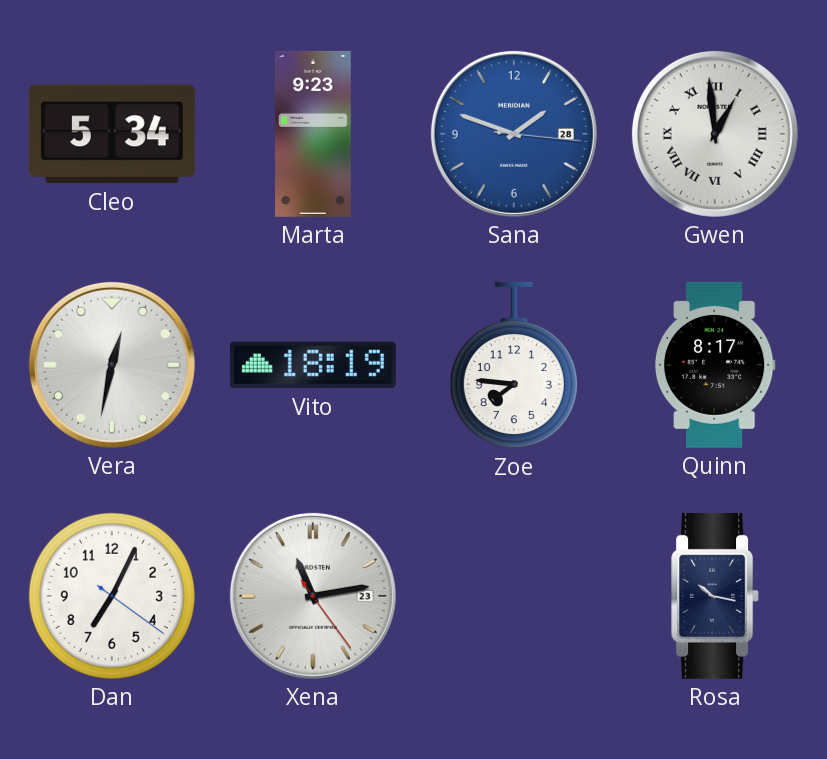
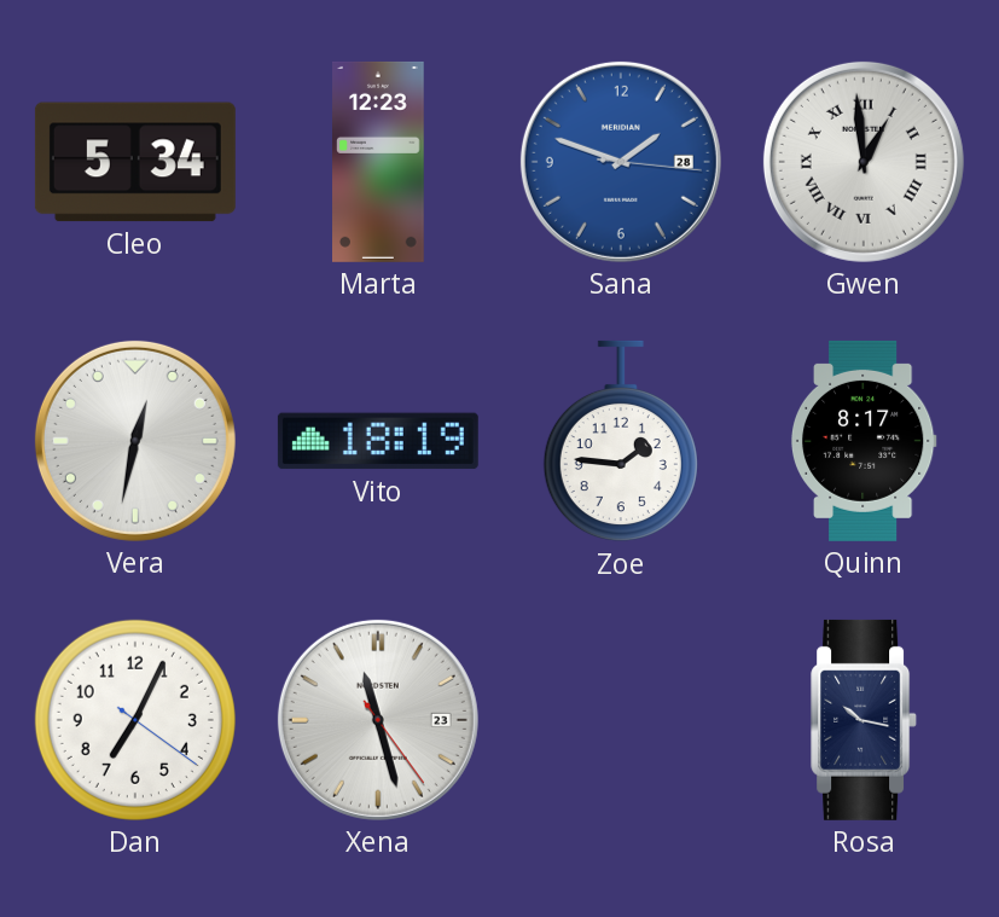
Marta: 9:23 -> 12:23 (379, 162)
Zoe: 7:46 -> 1:46 (621, 441)
Xena: 11:13 -> 11:27 (378, 720)
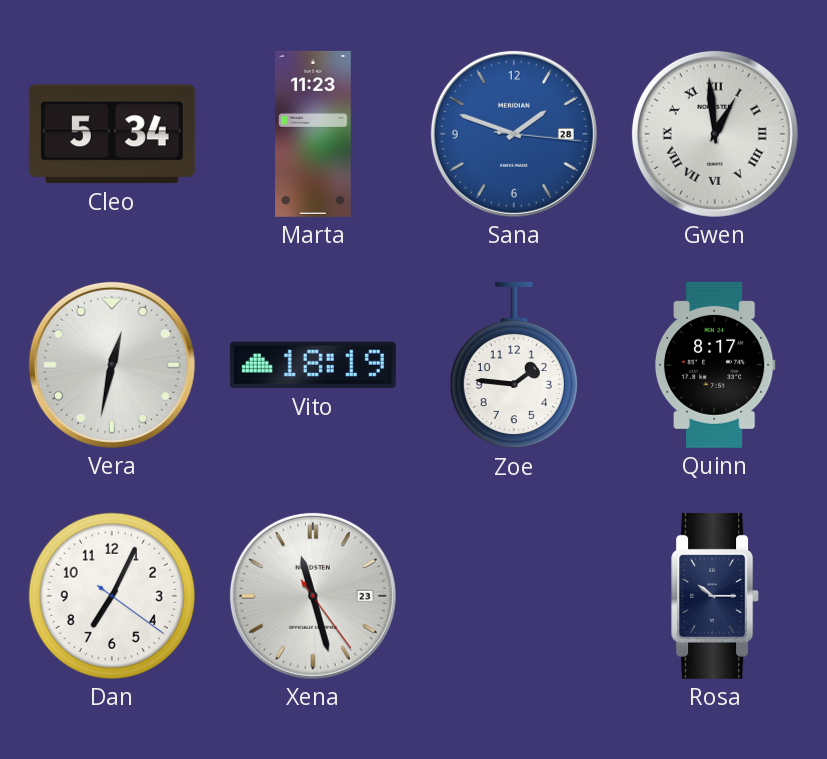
Marta: 12:23 -> 11:23 (314, 134)
Rosa: 10:17 -> 10:15 (716, 596)
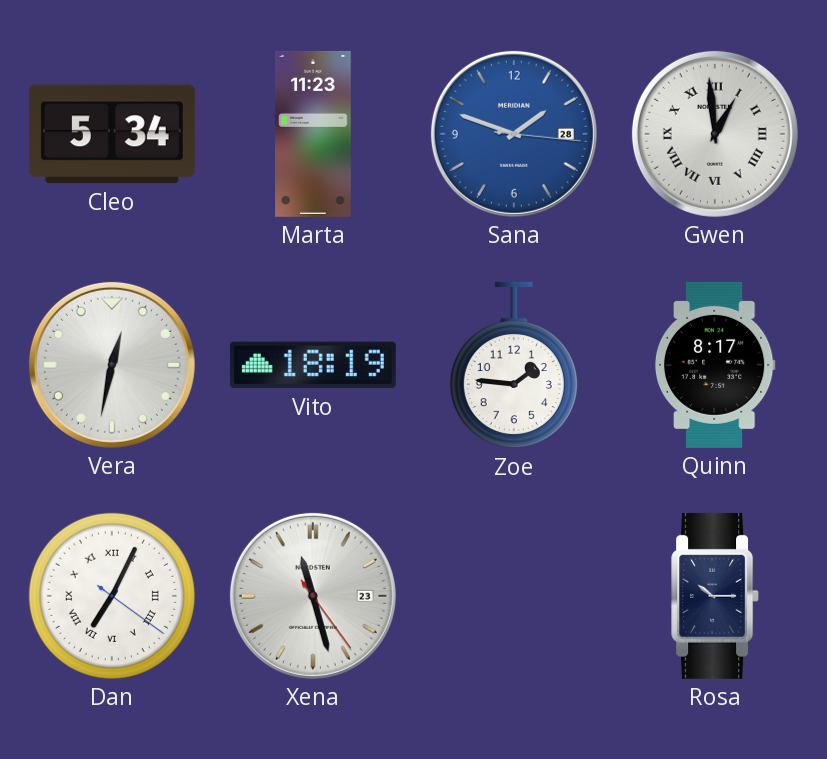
Dan numerals: Arabic -> Roman (112, 596)
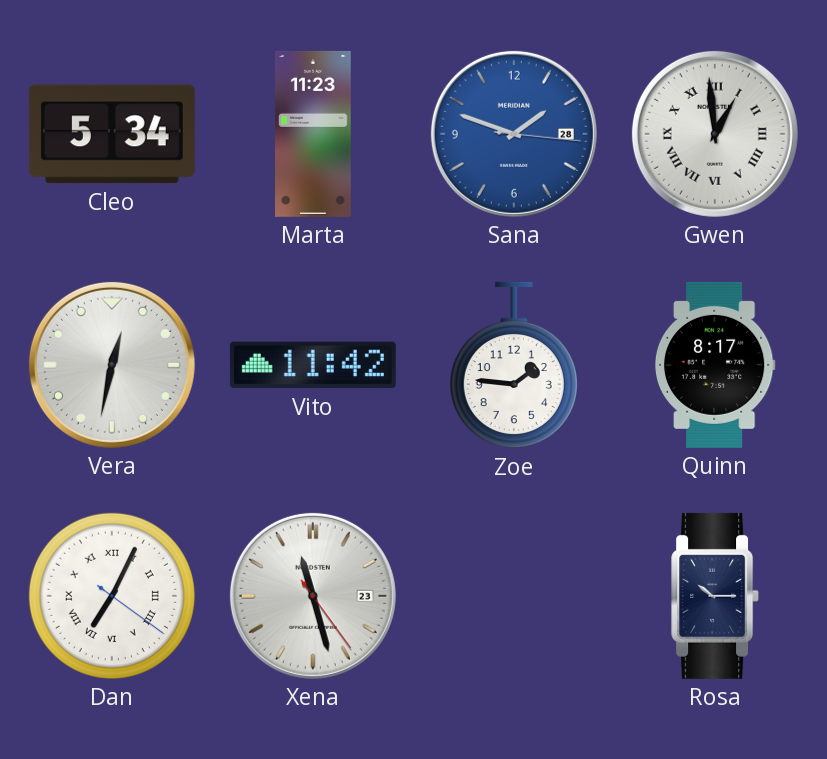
Vito: 18:19 -> 11:42 (313, 365)
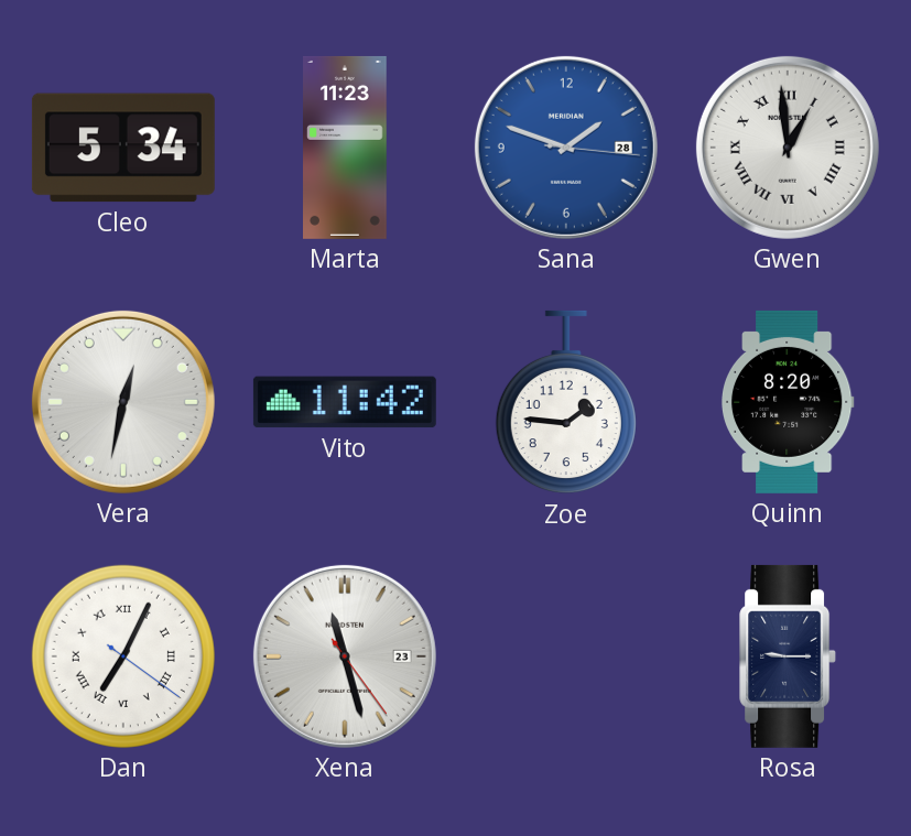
Quinn: 8:17 -> 8:20 (788, 402)
Rosa: 10:15 -> 9:15 (789, 656)
